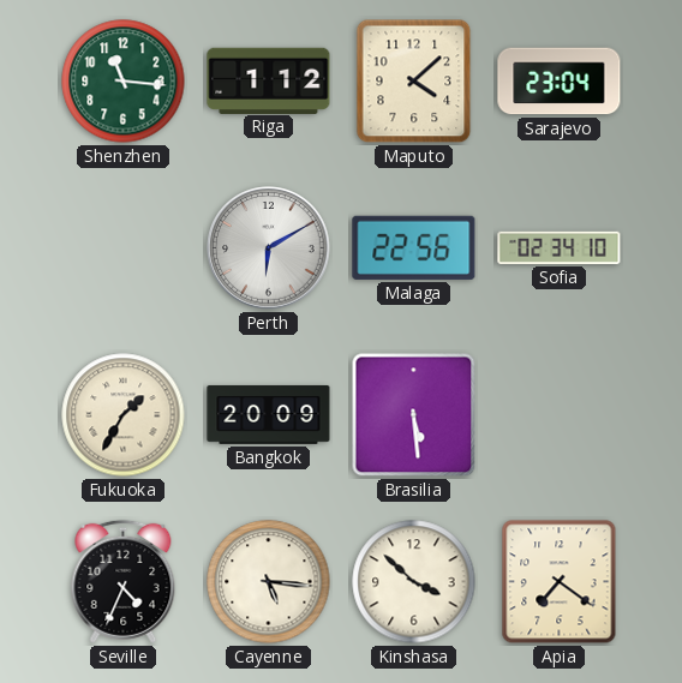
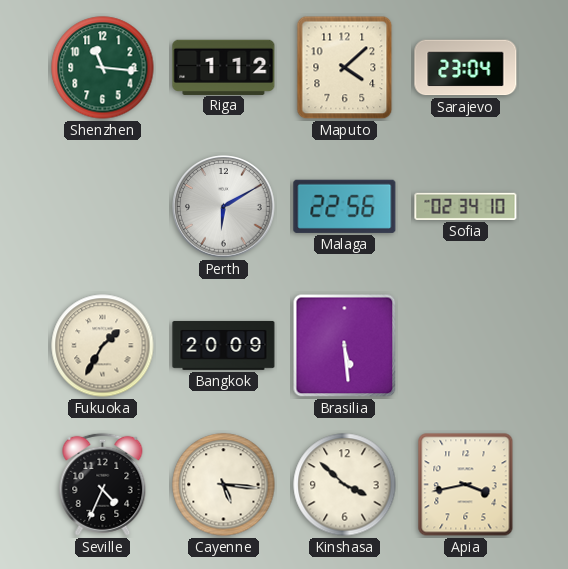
Apia: 7:21 -> 3:43 (466, 485)
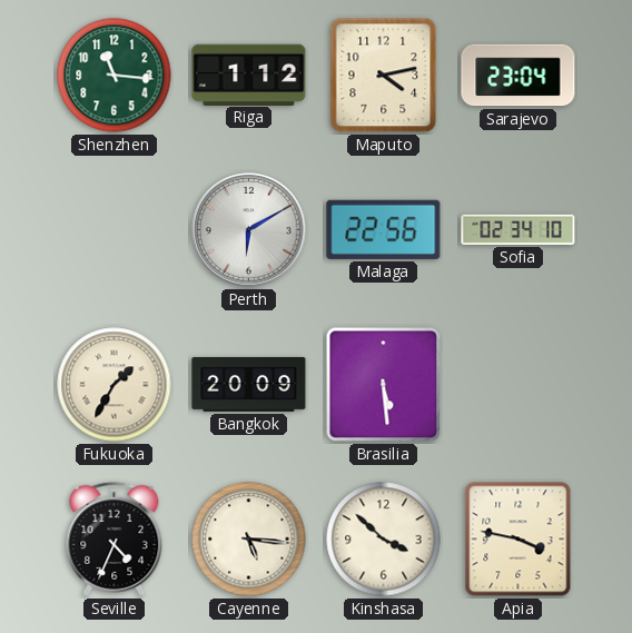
Maputo: 4:08 -> 4:13 (384, 76)
Apia: 3:43 -> 3:47 (519, 540)
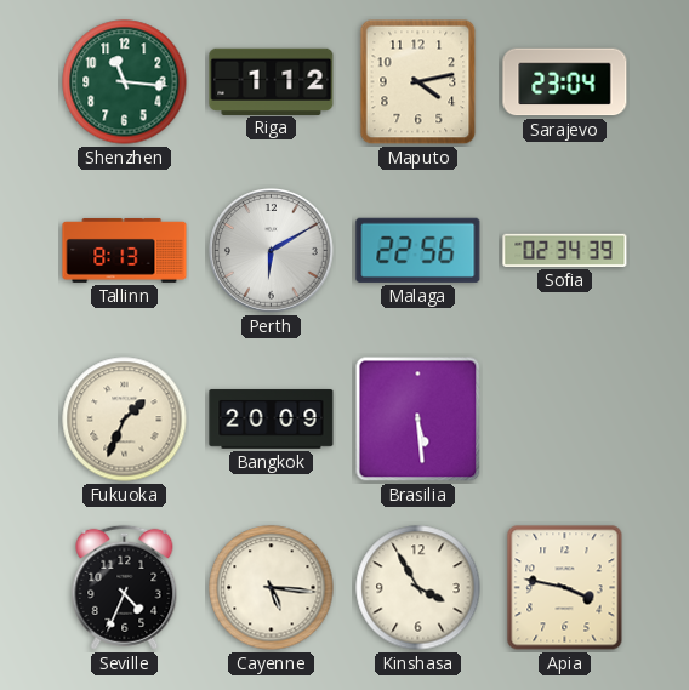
Tallinn: none -> 8:13 (125, 251)
Sofia: 02:34:10 -> 02:34:39 (565, 250)
Fukuoka: 1:35 -> 1:34 (125, 420)
Kinshasa: 3:52 -> 3:55 (418, 588)
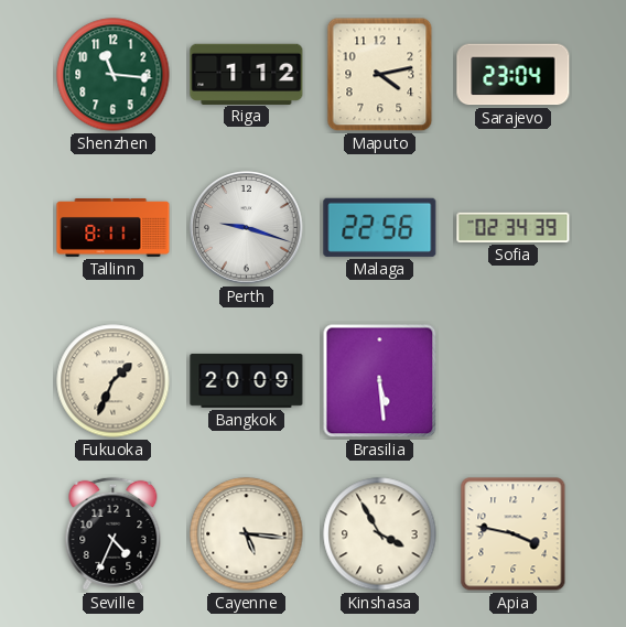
Tallinn: 8:13 -> 8:11 (114, 228)
Perth: 6:10 -> 9:18 (247, 228)
